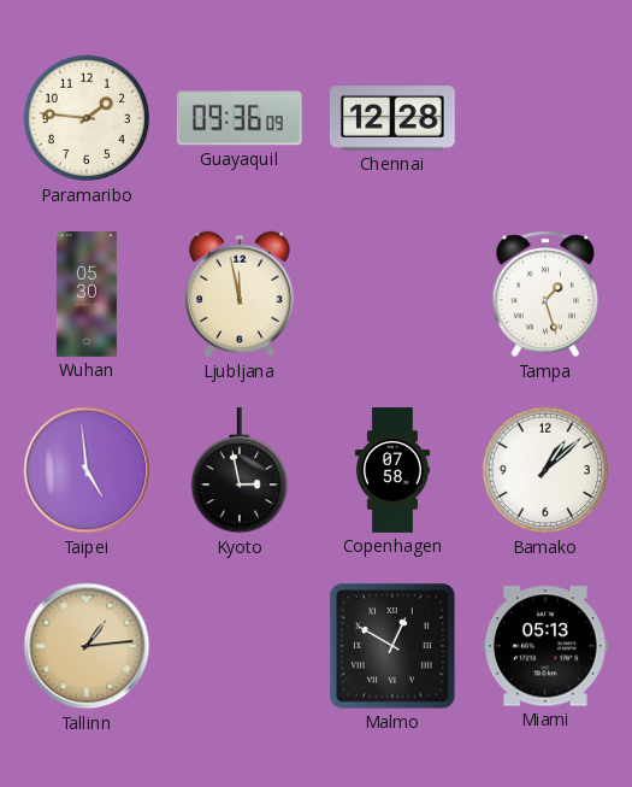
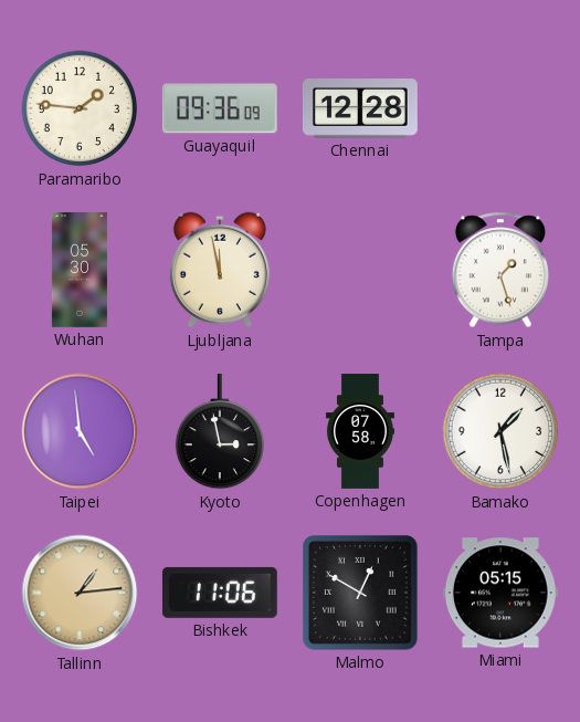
Bamako: 1:08 -> 1:28 (500, 431)
Bishkek: none -> 11:06 (220, 593)
Miami: 05:13 -> 05:15 (500, 593)
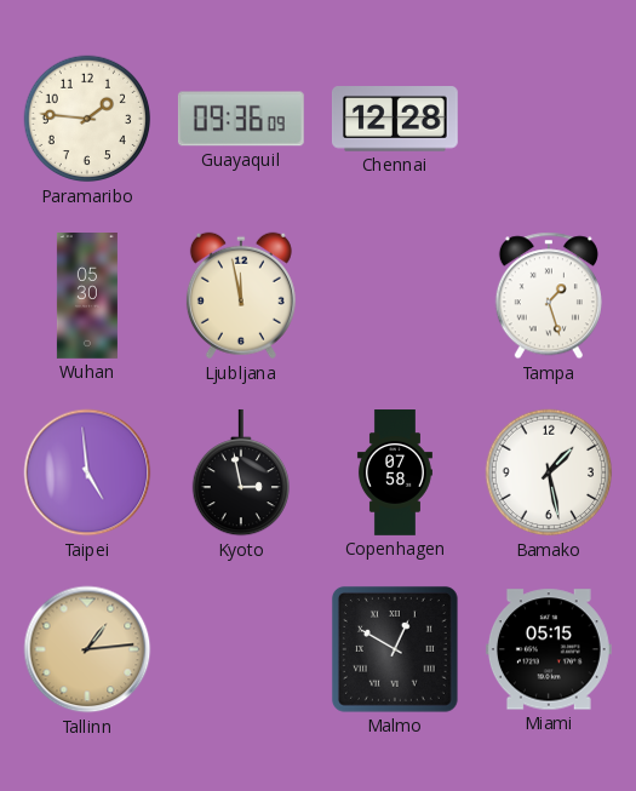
Bishkek: 11:06 -> none (220, 593)
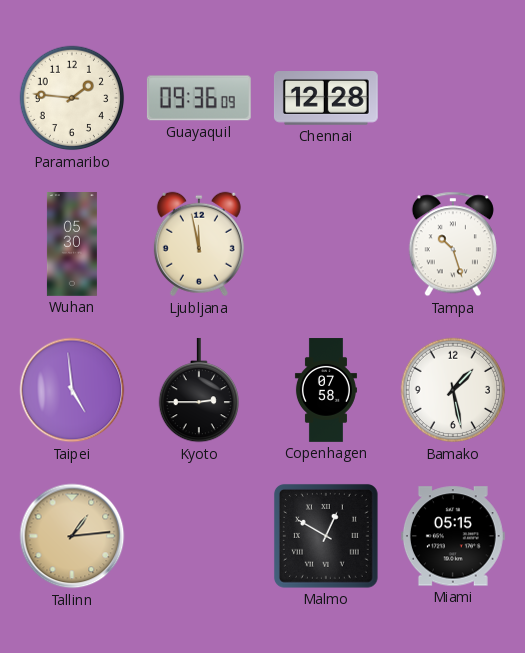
Tampa: 1:27 -> 10:27 (453, 244)
Kyoto: 2:58 -> 2:45 (198, 390)
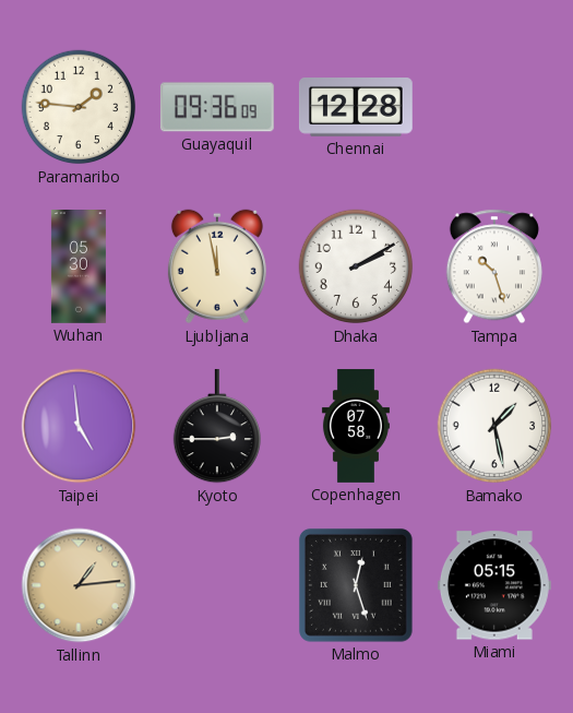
Dhaka: none -> 2:10 (356, 266)
Malmo: 12:50 -> 12:27 (356, 585)
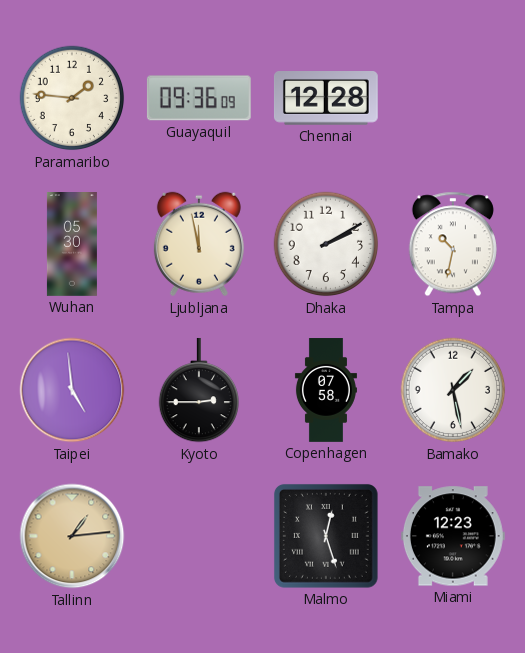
Tampa: 10:27 -> 10:32 (453, 244)
Miami: 05:15 -> 12:23 (453, 536)
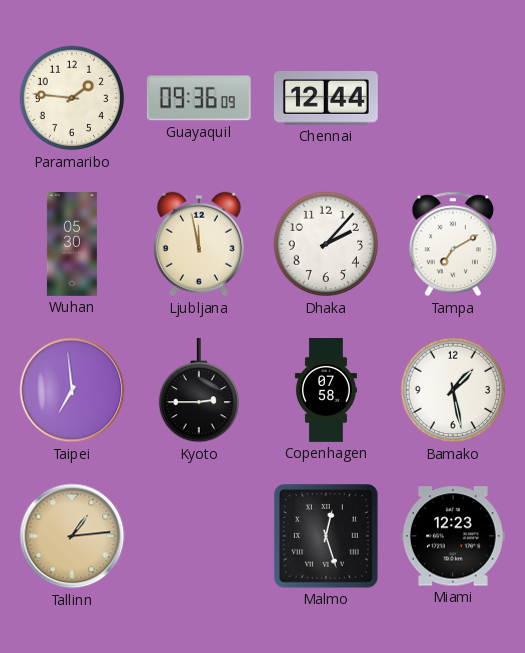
Chennai: 12:28 -> 12:44 (326, 98)
Dhaka: 2:10 -> 2:07 (326, 244)
Tampa: 10:32 -> 7:10 (453, 244)
Taipei: 4:59 -> 6:59 (72, 390)
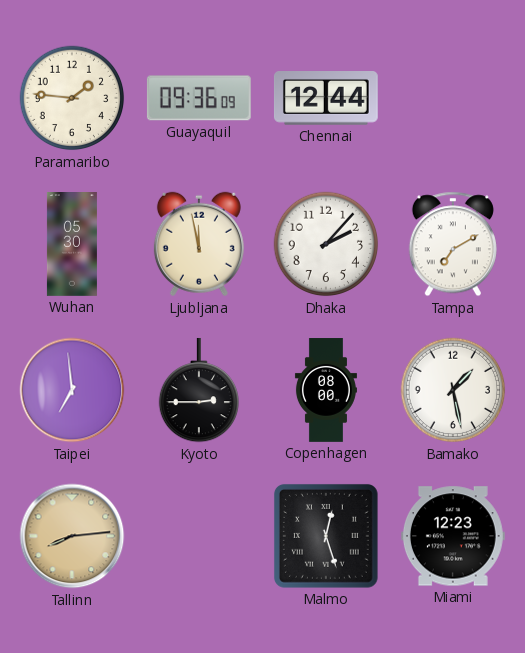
Copenhagen: 07:58 -> 08:00 (326, 390)
Tallinn: 1:14 -> 8:14 (72, 536)
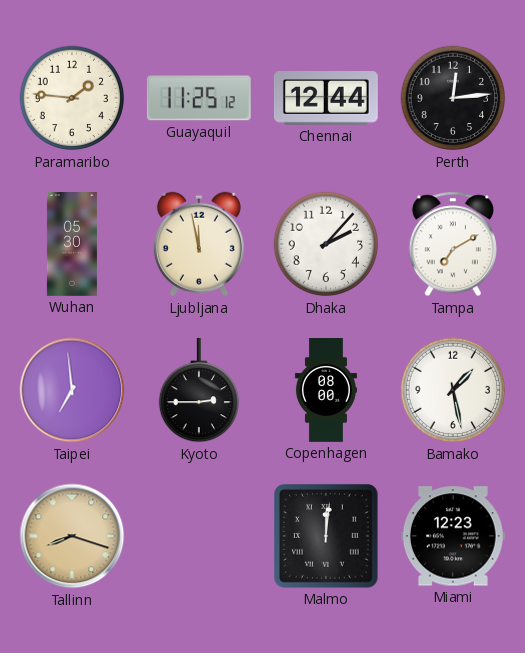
Guayaquil: 09:36 -> 11:25 (199, 98)
Perth: none -> 12:14 (453, 98)
Tallinn: 8:14 -> 8:18 (72, 536)
Malmo: 12:27 -> 12:01 (326, 536)
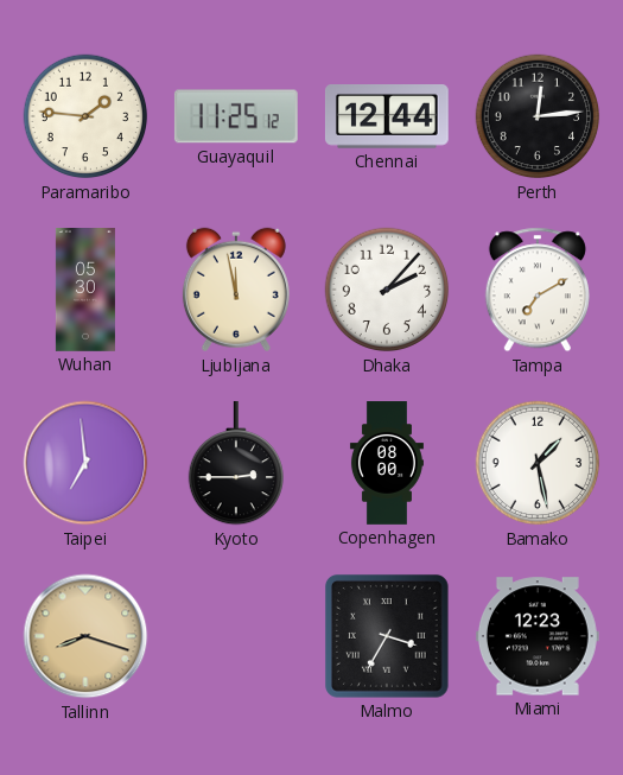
Malmo: 12:01 -> 3:35 (387, 636)
